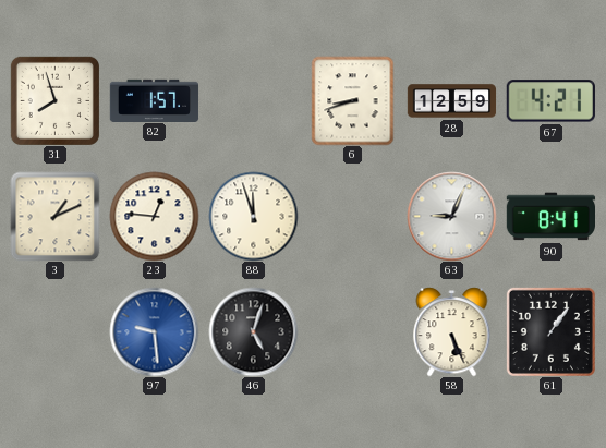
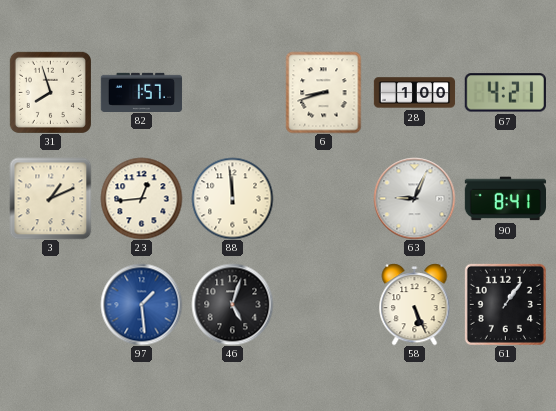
28: 12:59 -> 1:00 (414, 93)
23: 12:46 -> 12:44 (141, 198)
88: 11:57 -> 11:59 (232, 198)
97: 9:29 -> 1:29 (141, 304)
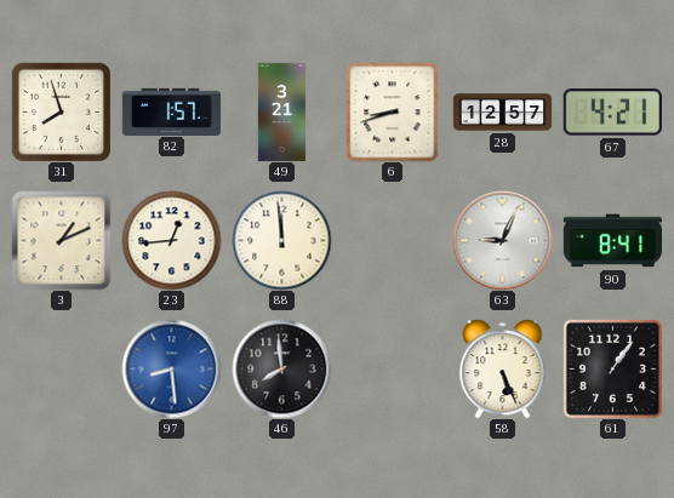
49: none -> 3:21 (282, 111)
28: 1:00 -> 12:57 (502, 113)
97: 1:29 -> 8:29 (171, 368)
46: 5:03 -> 7:59 (281, 368)
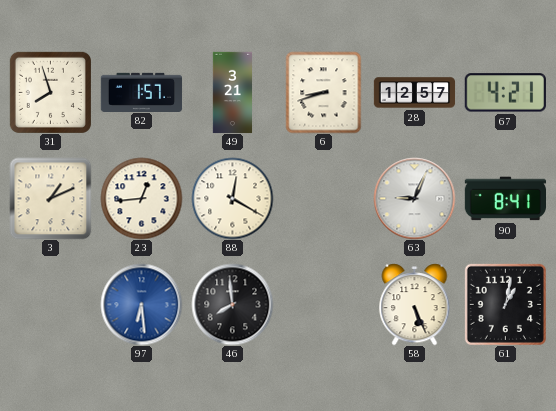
88: 11:59 -> 12:20 (232, 198)
97: 8:29 -> 6:29 (141, 304)
61: 1:06 -> 1:02 (505, 304)
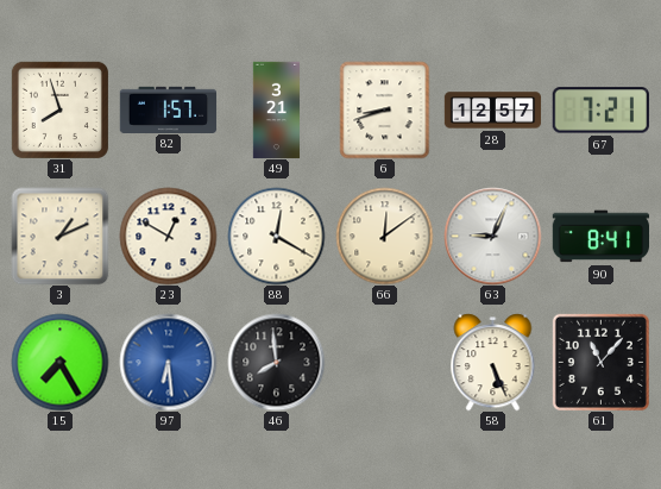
67: 4:21 -> 7:21 (600, 111)
23: 12:44 -> 12:50 (168, 236)
66: none -> 12:09 (384, 236)
15: none -> 7:25 (59, 362)
61: 1:02 -> 11:07 (600, 362)
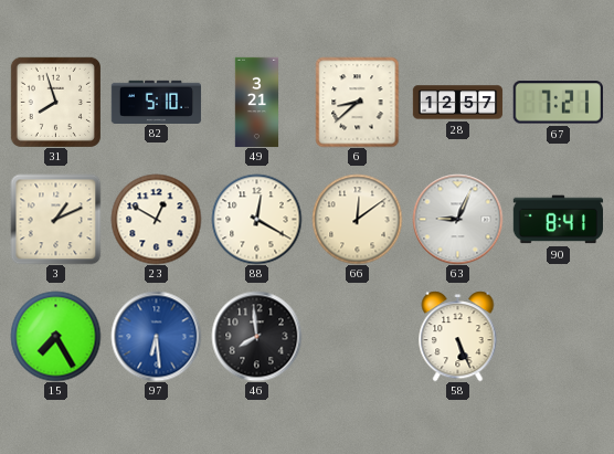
82: 1:57 -> 5:10 (156, 102)
6: 8:42 -> 8:38 (358, 102)
61: 11:07 -> none (600, 362)
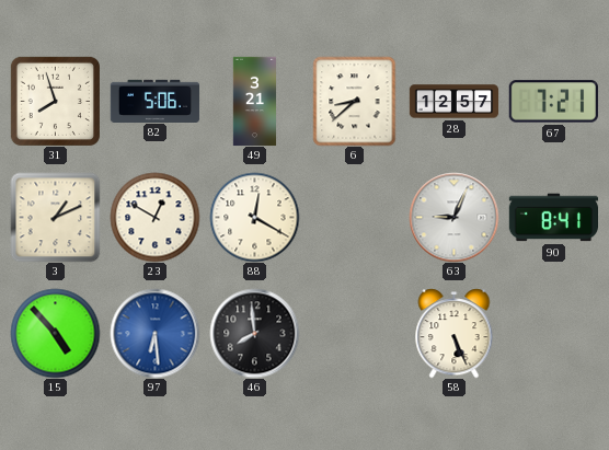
82: 5:10 -> 5:06 (154, 101)
66: 12:09 -> none (357, 219)
15: 7:25 -> 4:53 (55, 333)
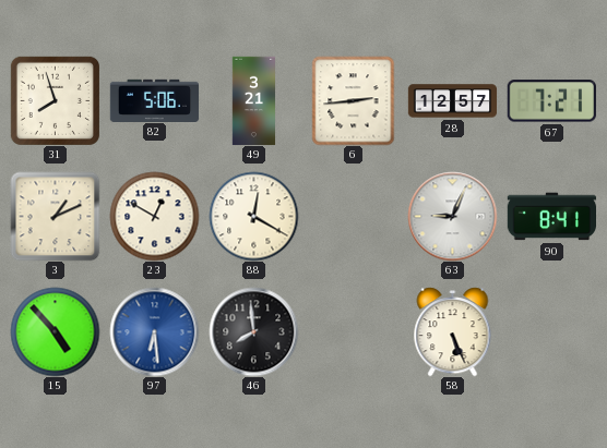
6: 8:38 -> 2:44 (354, 100)
